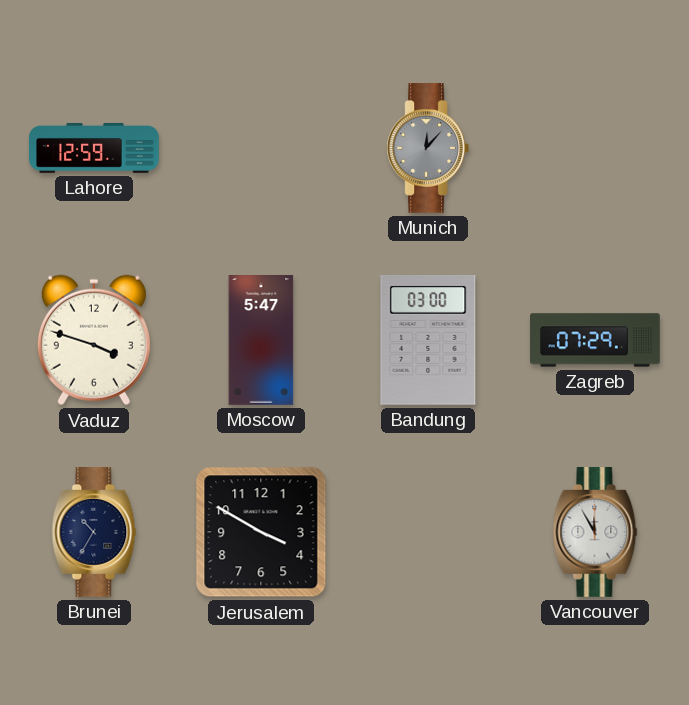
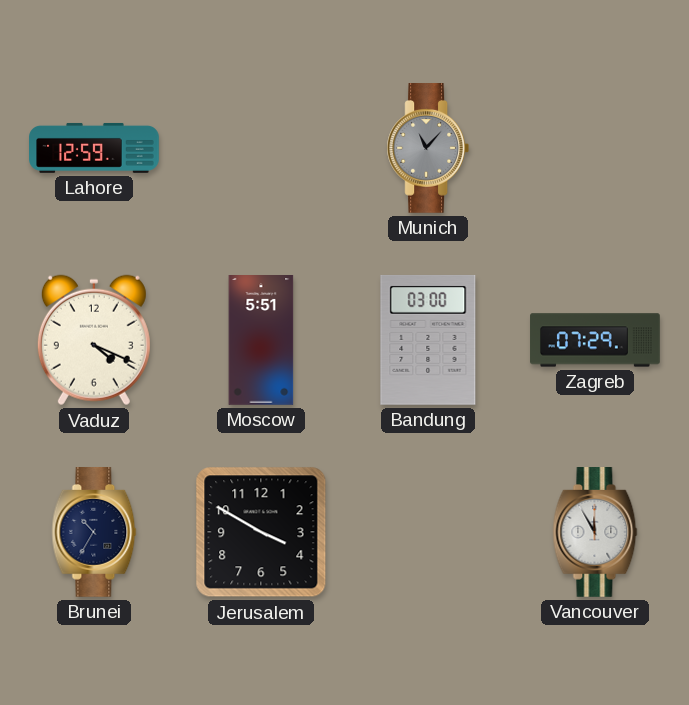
Munich: 12:07 -> 11:07 (428, 149)
Vaduz: 3:48 -> 4:19 (94, 340)
Moscow: 5:47 -> 5:51 (261, 341)
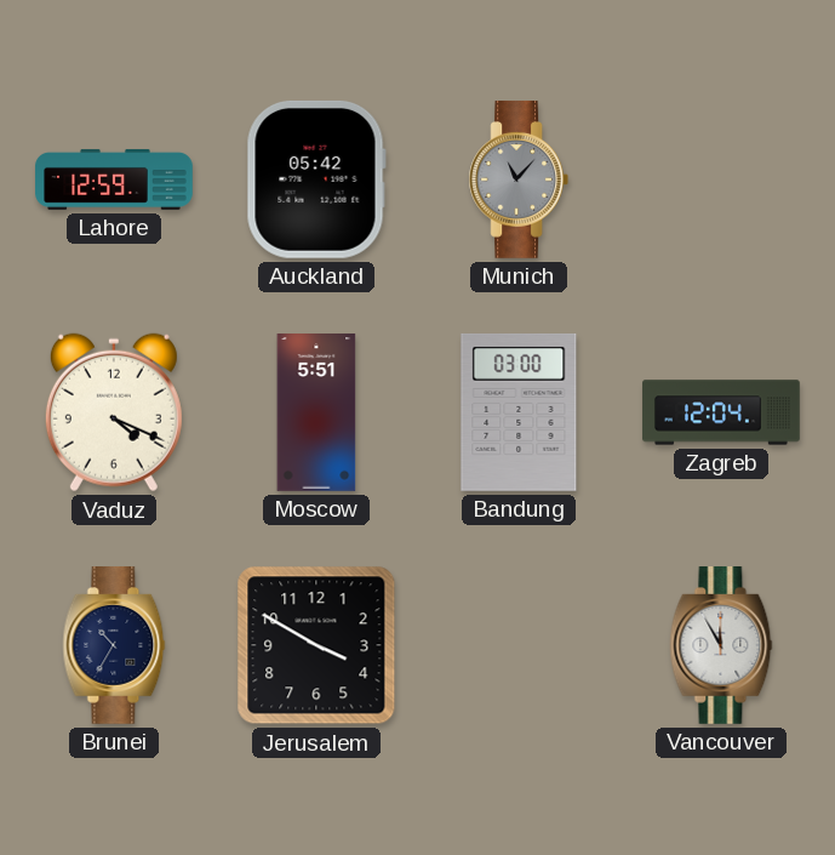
Auckland: none -> 05:42 (316, 179)
Zagreb: 07:29 -> 12:04 (721, 412)
